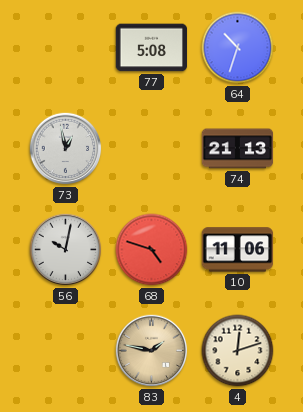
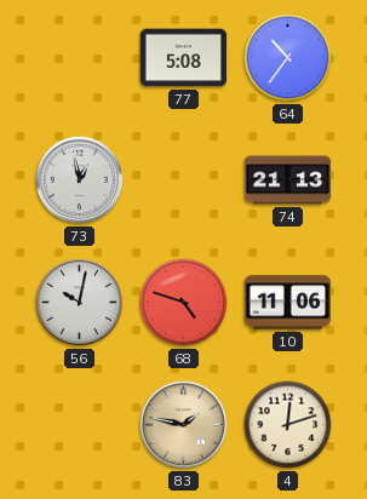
64: 10:33 -> 10:36 (288, 58)
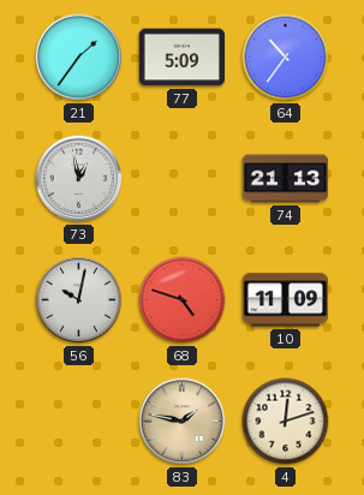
21: none -> 1:36 (79, 58)
77: 5:08 -> 5:09 (183, 58)
10: 11:06 -> 11:09 (286, 300)
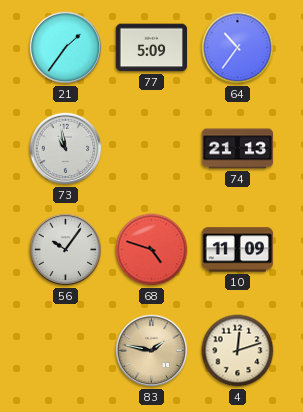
73: 12:58 -> 10:58 (66, 149)
56: 10:02 -> 10:06 (66, 250)
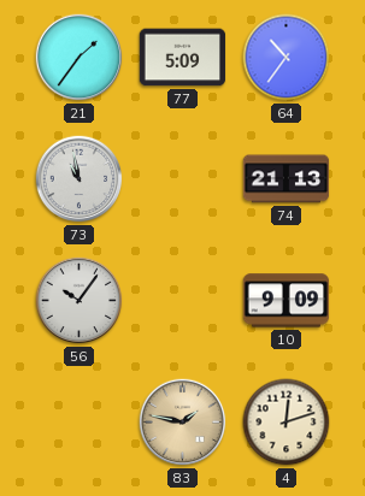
68: 4:48 -> none (152, 250)
10: 11:09 -> 9:09 (287, 301)
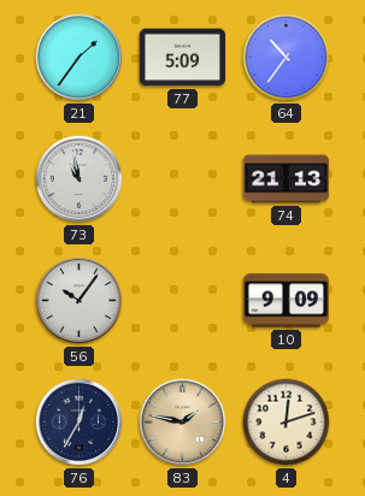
76: none -> 12:35 (80, 423)
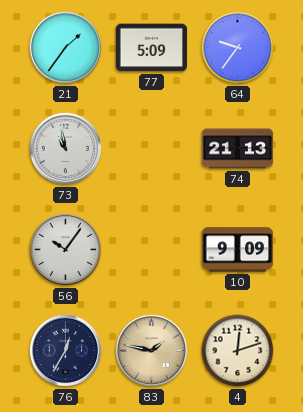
64: 10:36 -> 9:36 (238, 48)
